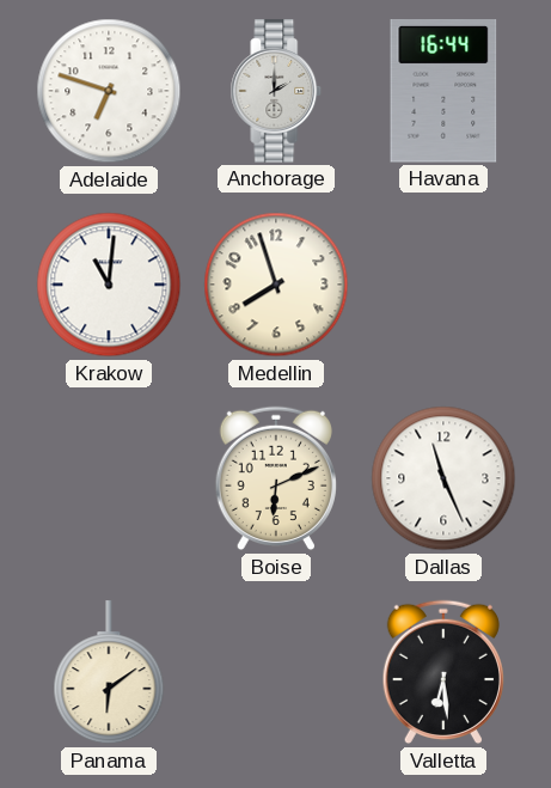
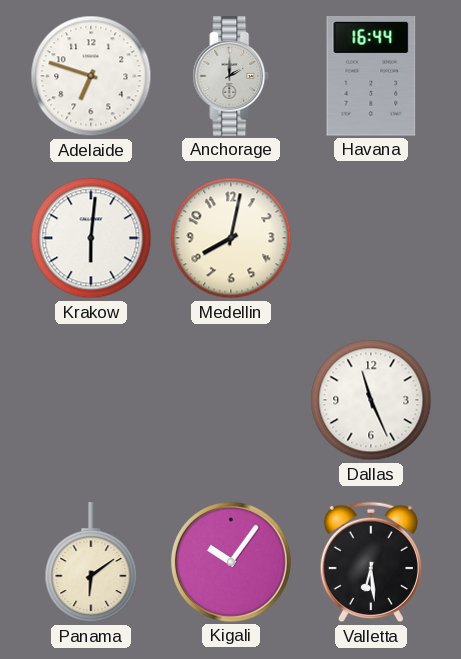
Krakow: 11:01 -> 6:01 (91, 238)
Medellin: 7:57 -> 8:02 (231, 238)
Boise: 6:11 -> none (276, 478)
Kigali: none -> 10:06 (231, 562)
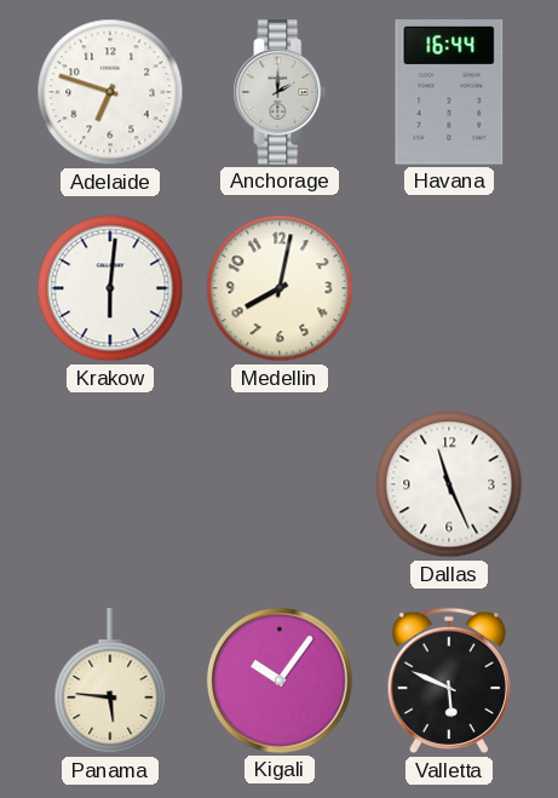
Panama: 6:09 -> 5:46 (110, 682)
Valletta: 6:29 -> 5:49 (449, 681)
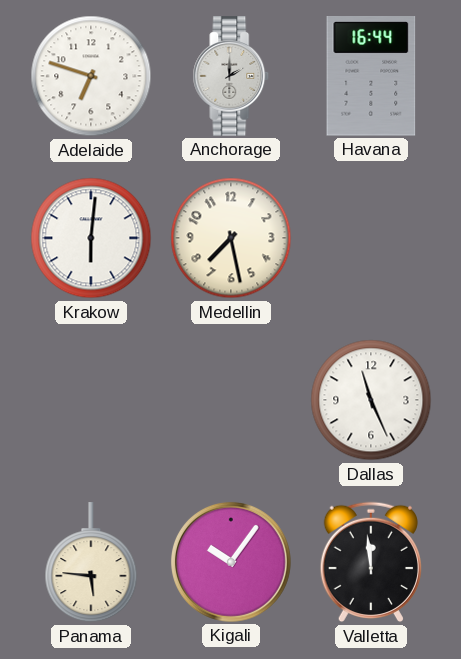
Medellin: 8:02 -> 7:28 (231, 238)
Valletta: 5:49 -> 11:59 (371, 562)
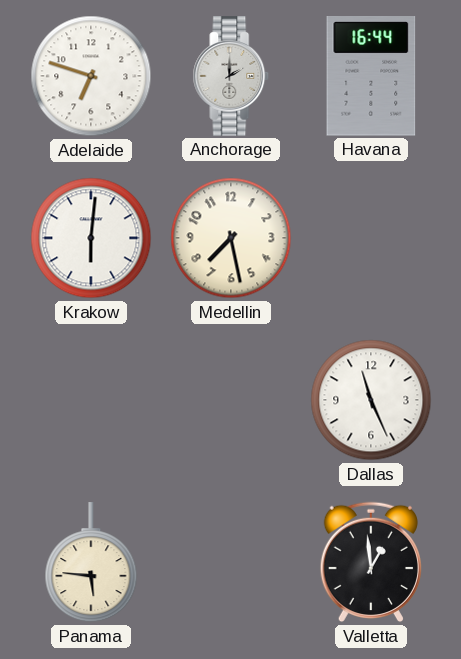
Kigali: 10:06 -> none (231, 562)
Valletta: 11:59 -> 12:59 (371, 562)
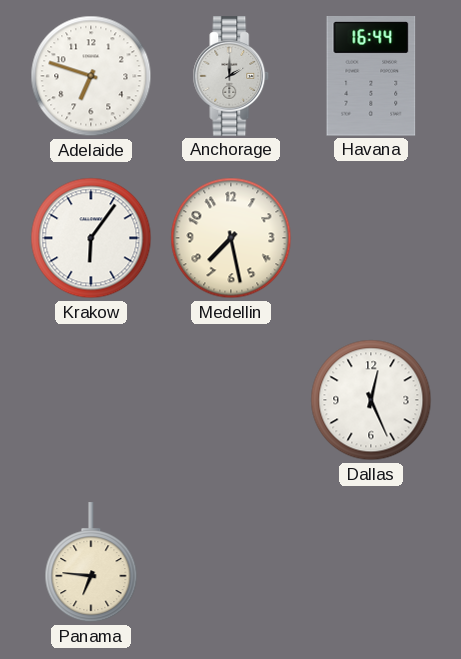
Krakow: 6:01 -> 6:06 (91, 238)
Dallas: 11:26 -> 12:26 (371, 400)
Panama: 5:46 -> 6:46 (91, 563)
Valletta: 12:59 -> none (371, 562)
